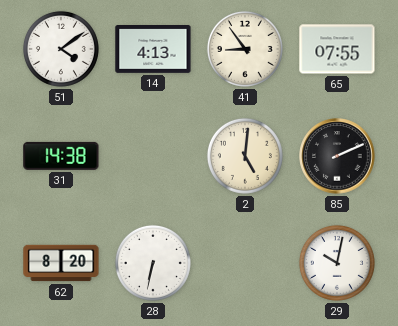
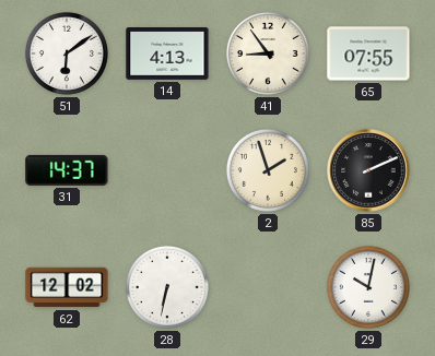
51: 4:09 -> 6:09 (67, 54)
31: 14:38 -> 14:37 (67, 170)
2: 5:01 -> 1:57 (268, 170)
62: 8:20 -> 12:02 (67, 287)
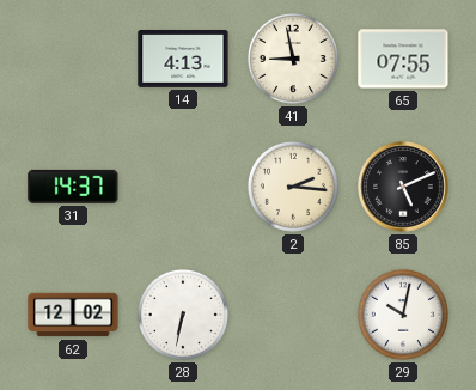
51: 6:09 -> none (67, 54)
41: 8:54 -> 8:58 (293, 59)
2: 1:57 -> 2:16 (293, 187)
85: 2:11 -> 5:11 (403, 187)
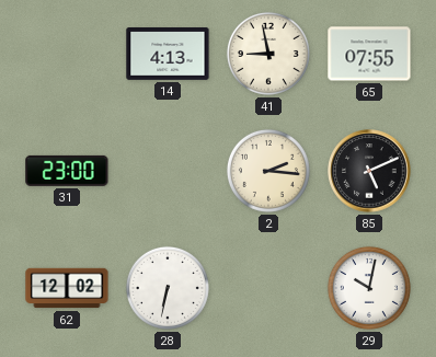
31: 14:37 -> 23:00 (67, 171)
